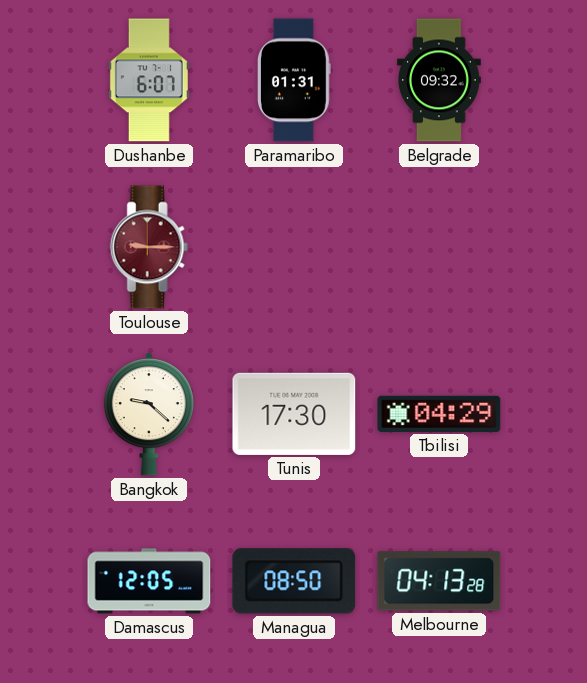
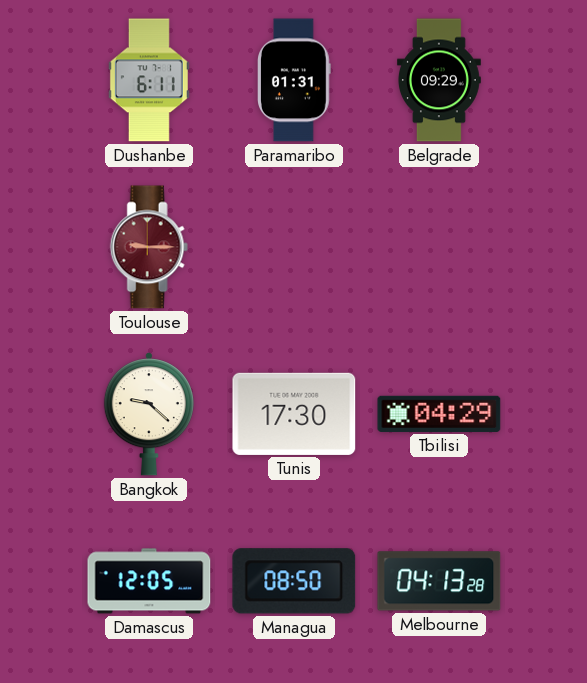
Dushanbe: 6:07 -> 6:11 (149, 80)
Belgrade: 09:32 -> 09:29 (439, 80)
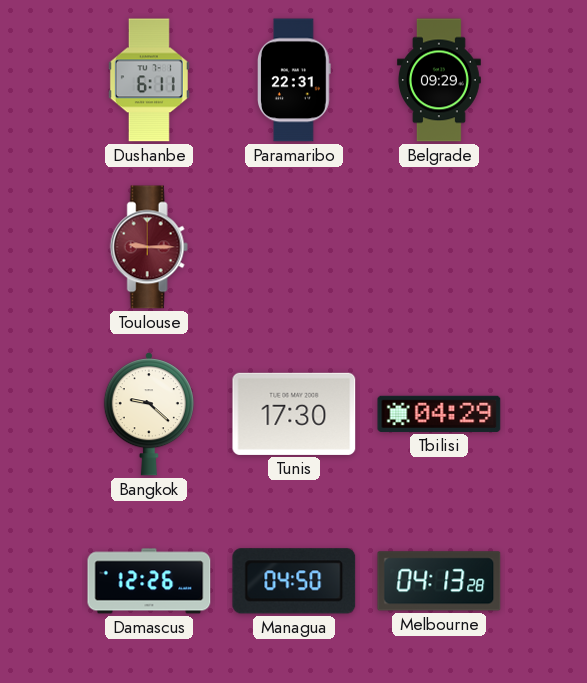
Paramaribo: 01:31 -> 22:31 (295, 80)
Damascus: 12:05 -> 12:26 (149, 581)
Managua: 08:50 -> 04:50 (294, 581)
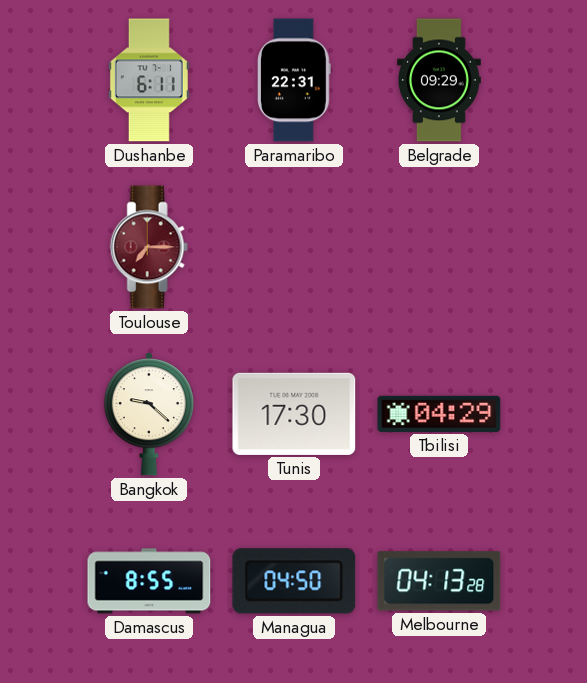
Toulouse: 9:15 -> 7:15 (149, 247)
Damascus: 12:26 -> 8:55 (149, 581)
